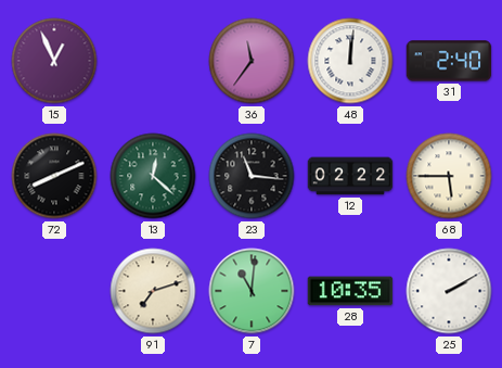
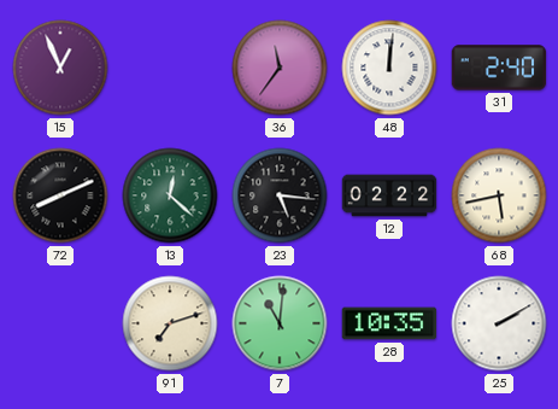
23: 11:16 -> 5:16 (280, 195)
68: 5:45 -> 5:43 (499, 195)
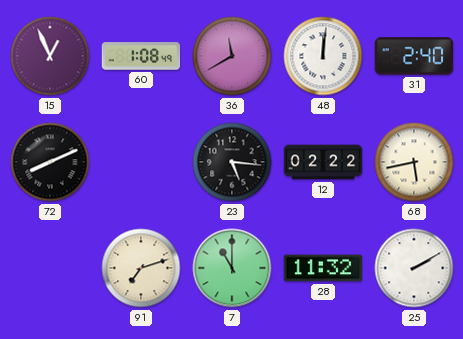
60: none -> 1:08 (141, 56)
36: 11:36 -> 11:40 (232, 56)
13: 12:22 -> none (170, 195)
7: 11:01 -> 11:00 (232, 268)
28: 10:35 -> 11:32 (323, 268)
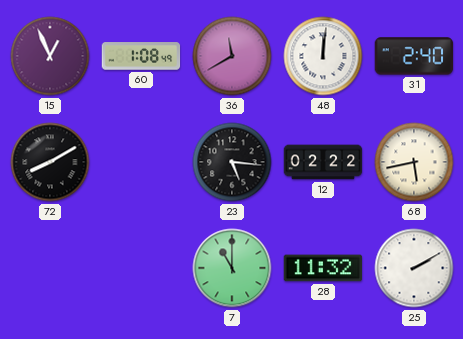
72: 8:11 -> 8:10 (50, 162)
91: 7:12 -> none (141, 268)
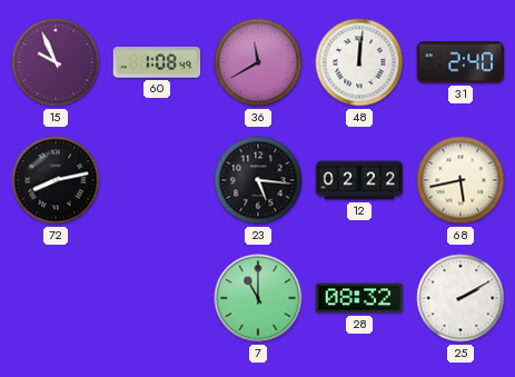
15: 12:56 -> 9:56 (56, 62)
72: 8:10 -> 8:13 (56, 180)
28: 11:32 -> 08:32 (359, 298)
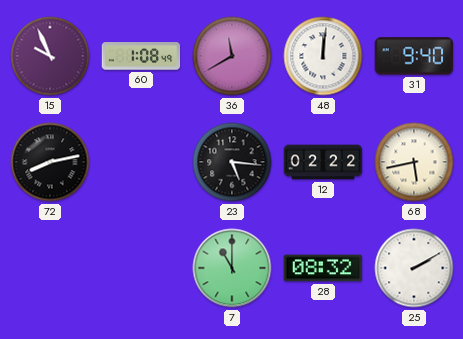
31: 2:40 -> 9:40 (414, 56)
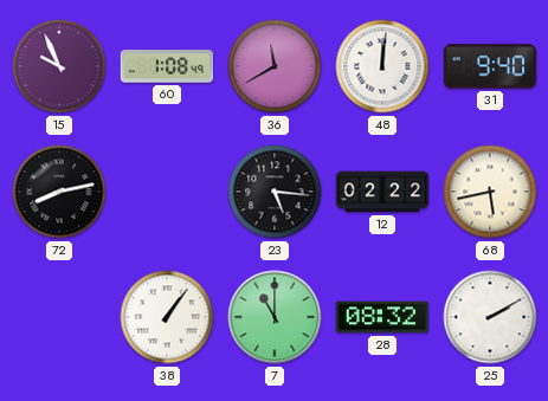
38: none -> 1:06 (167, 317)
